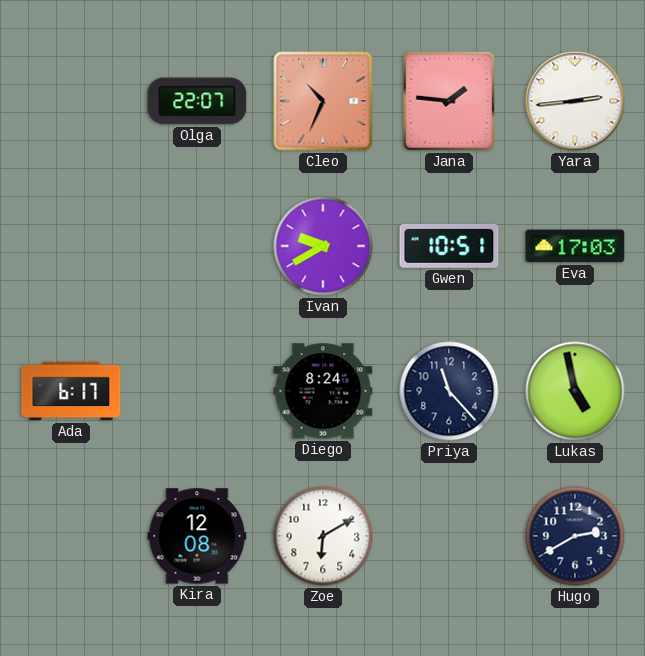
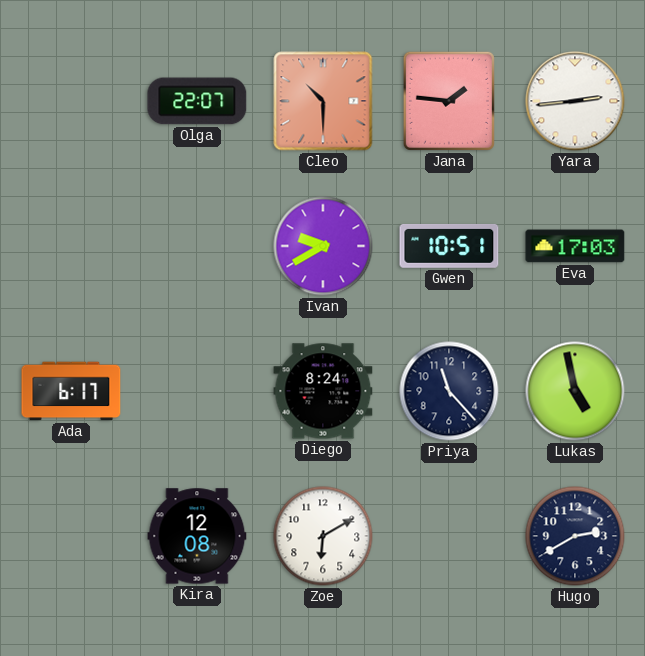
Cleo: 10:34 -> 10:30 (323, 101)
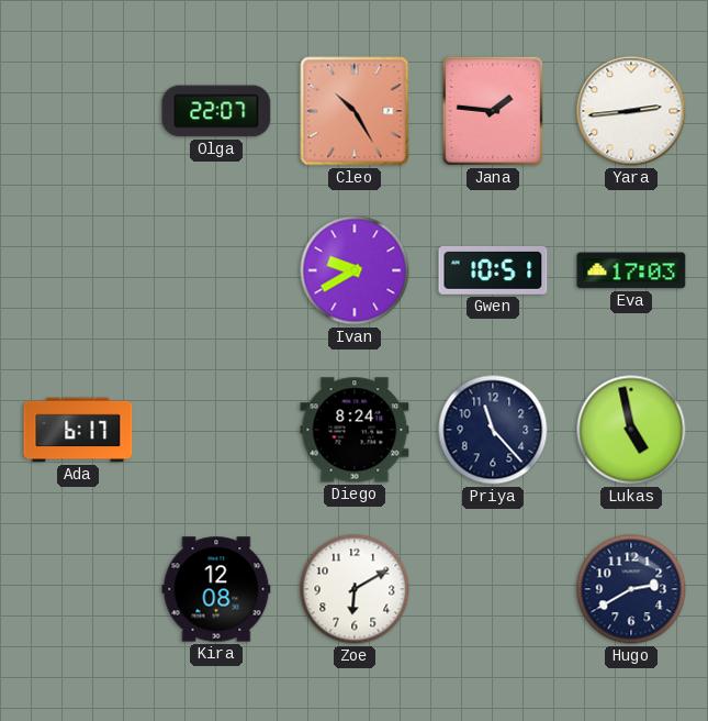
Cleo: 10:30 -> 10:25 (355, 111)
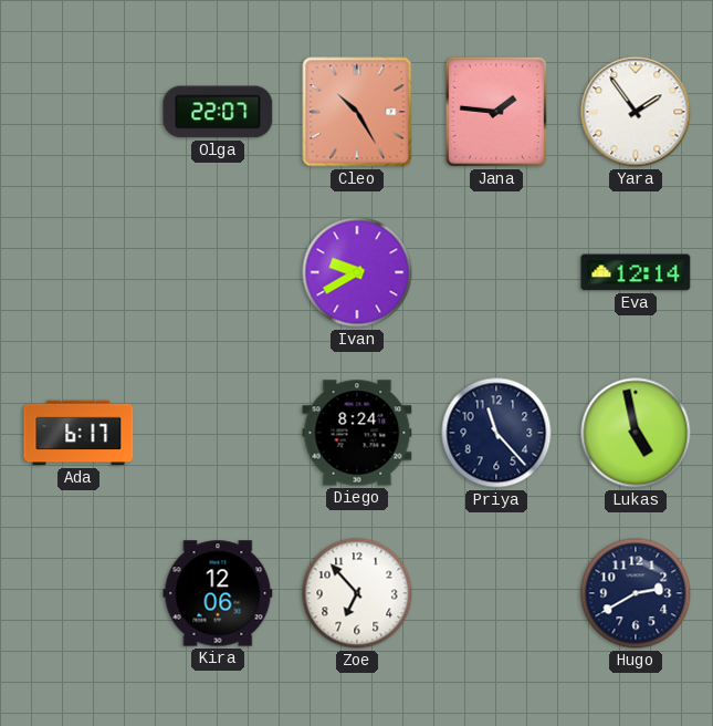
Yara: 2:44 -> 1:54 (636, 112)
Gwen: 10:51 -> none (493, 270)
Eva: 17:03 -> 12:14 (636, 272)
Kira: 12:08 -> 12:06 (218, 593)
Zoe: 6:10 -> 6:53 (357, 593)
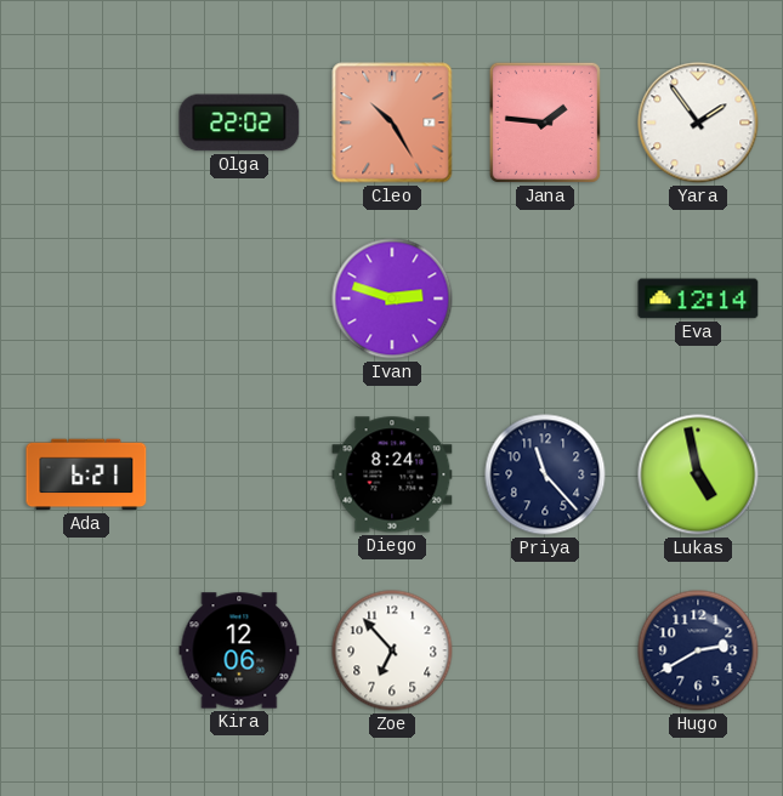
Olga: 22:07 -> 22:02 (239, 123)
Ivan: 9:40 -> 2:48 (392, 298)
Ada: 6:17 -> 6:21 (86, 474)
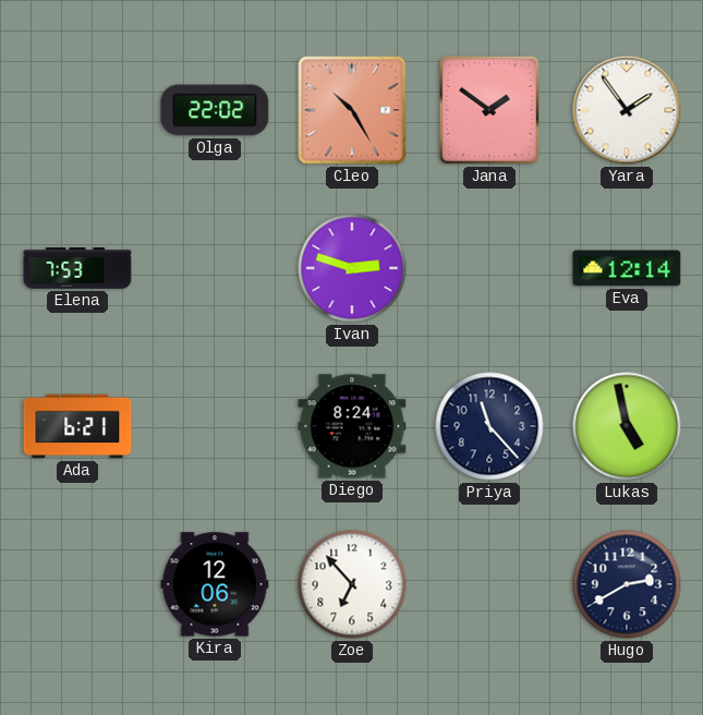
Jana: 1:46 -> 1:51 (489, 110)
Elena: none -> 7:53 (77, 268)
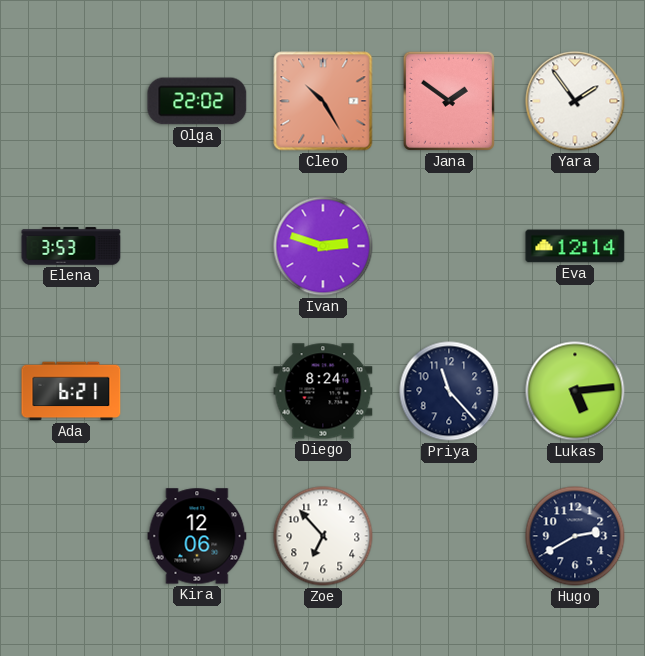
Elena: 7:53 -> 3:53 (71, 246)
Lukas: 4:58 -> 5:14 (575, 391)
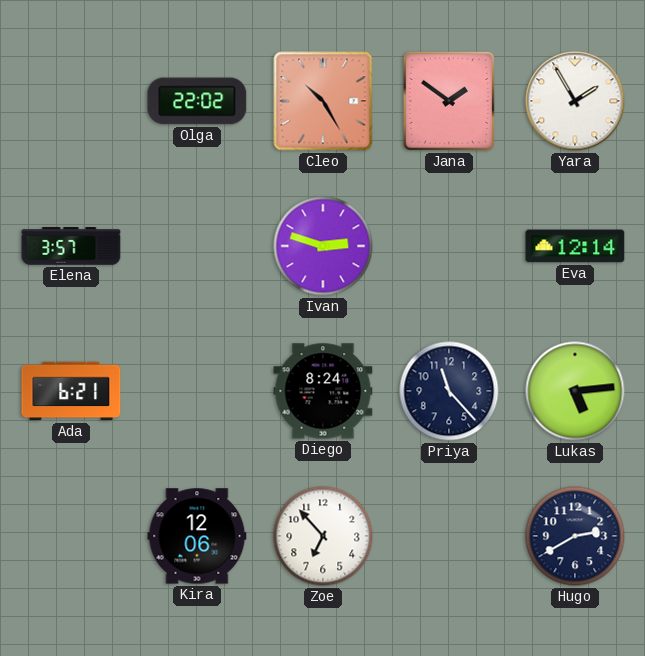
Yara: 1:54 -> 1:55 (575, 101)
Elena: 3:53 -> 3:57 (71, 246)
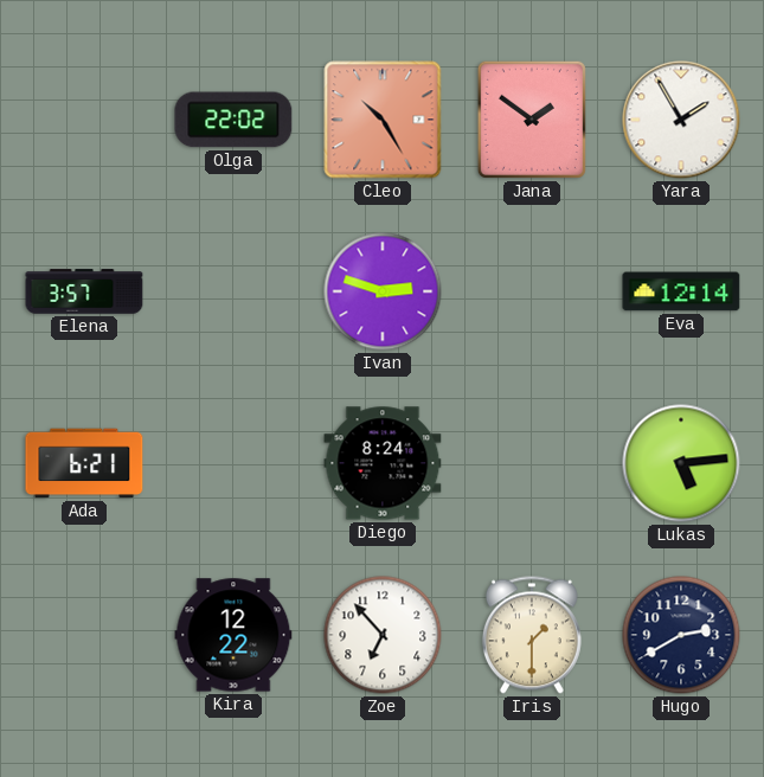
Priya: 11:23 -> none (449, 391)
Kira: 12:06 -> 12:22 (233, 635)
Iris: none -> 1:30 (532, 635)
